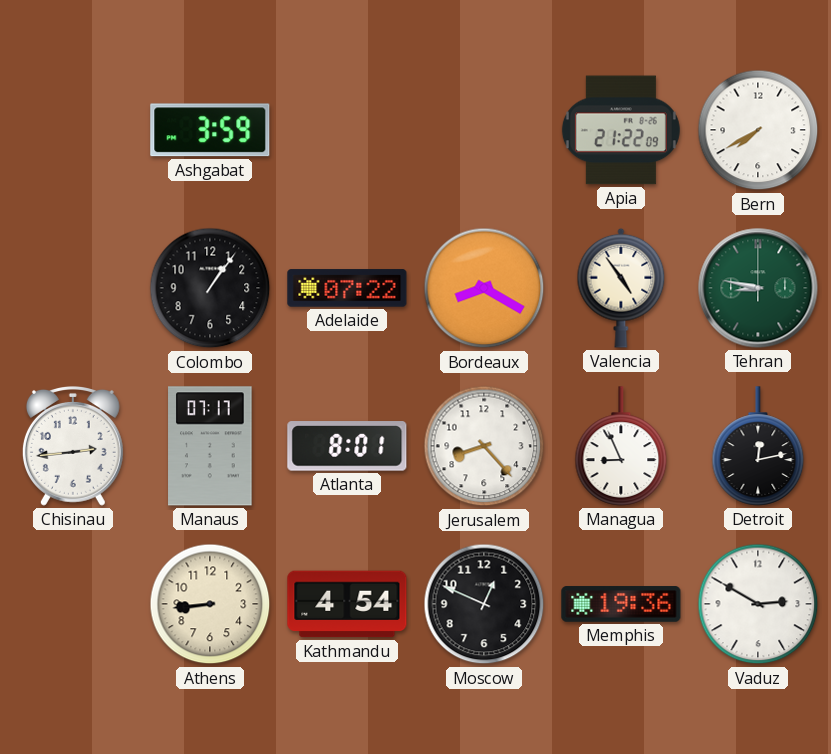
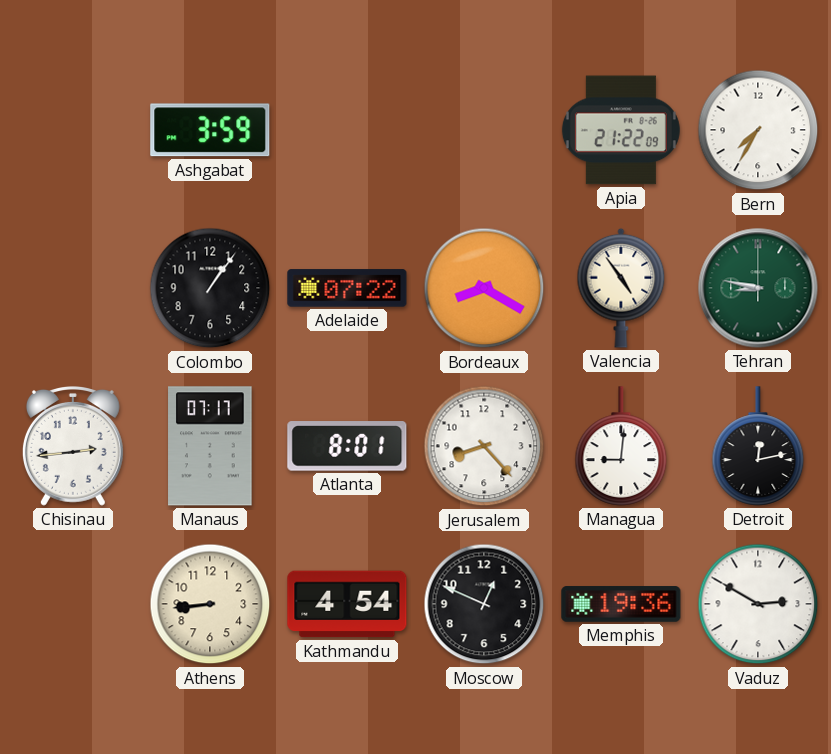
Bern: 7:40 -> 7:35 (758, 130)
Managua: 8:56 -> 9:01 (621, 446)
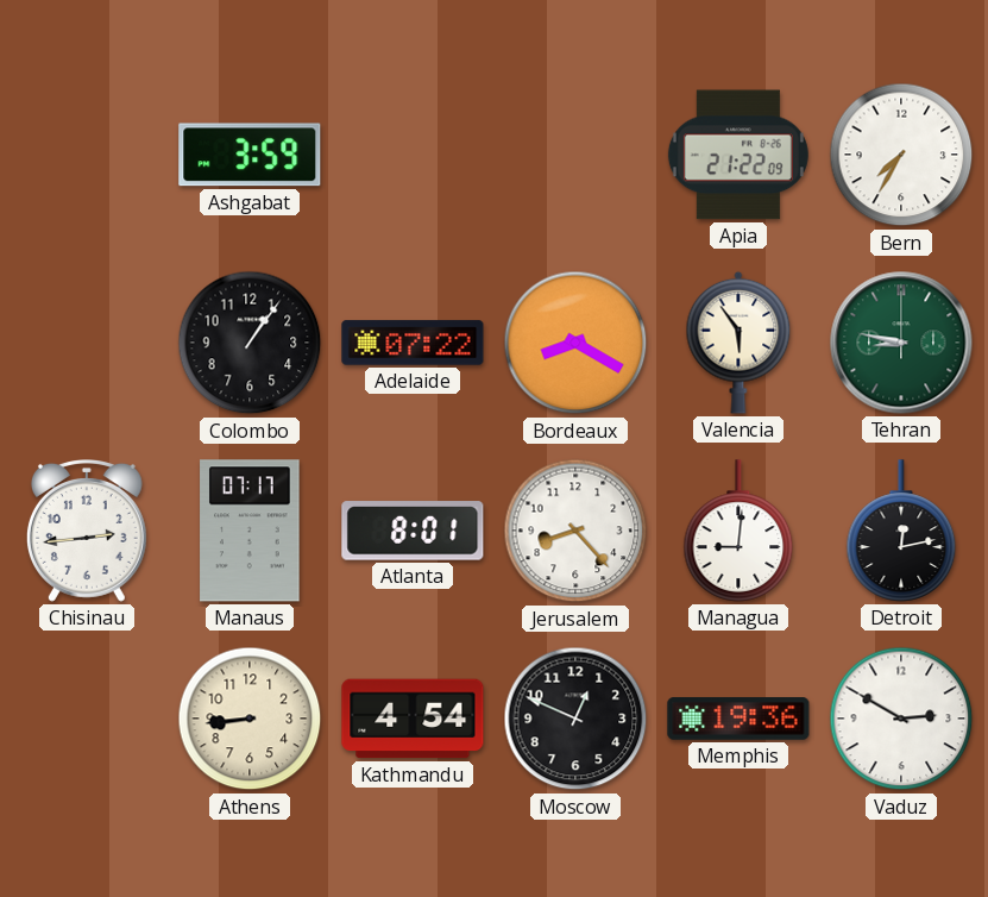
Valencia: 4:54 -> 5:54 (738, 343)
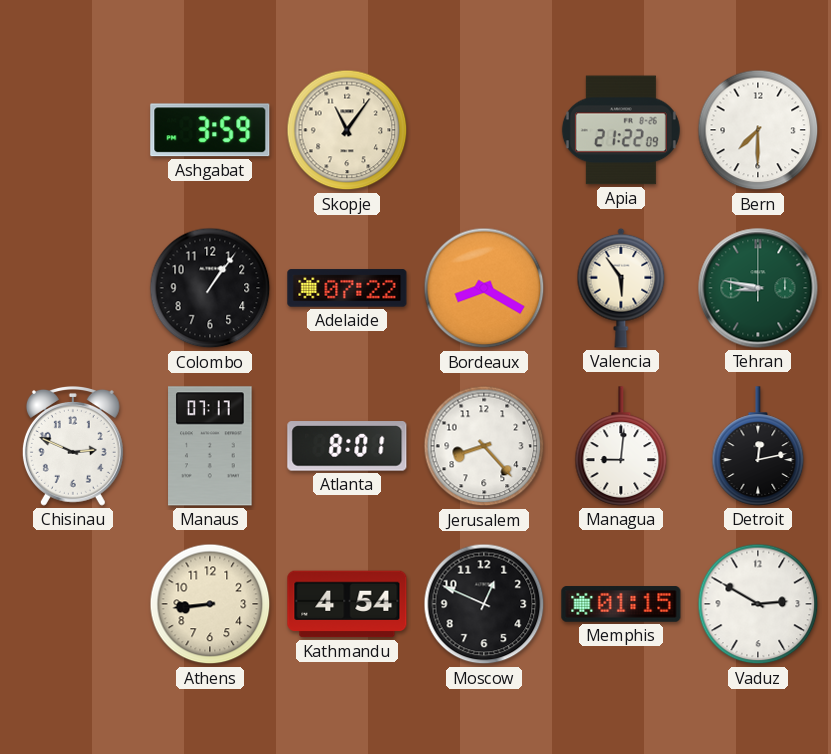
Skopje: none -> 11:06 (347, 130)
Bern: 7:35 -> 7:30 (758, 130)
Chisinau: 2:44 -> 2:49 (73, 447)
Memphis: 19:36 -> 01:15 (621, 604)
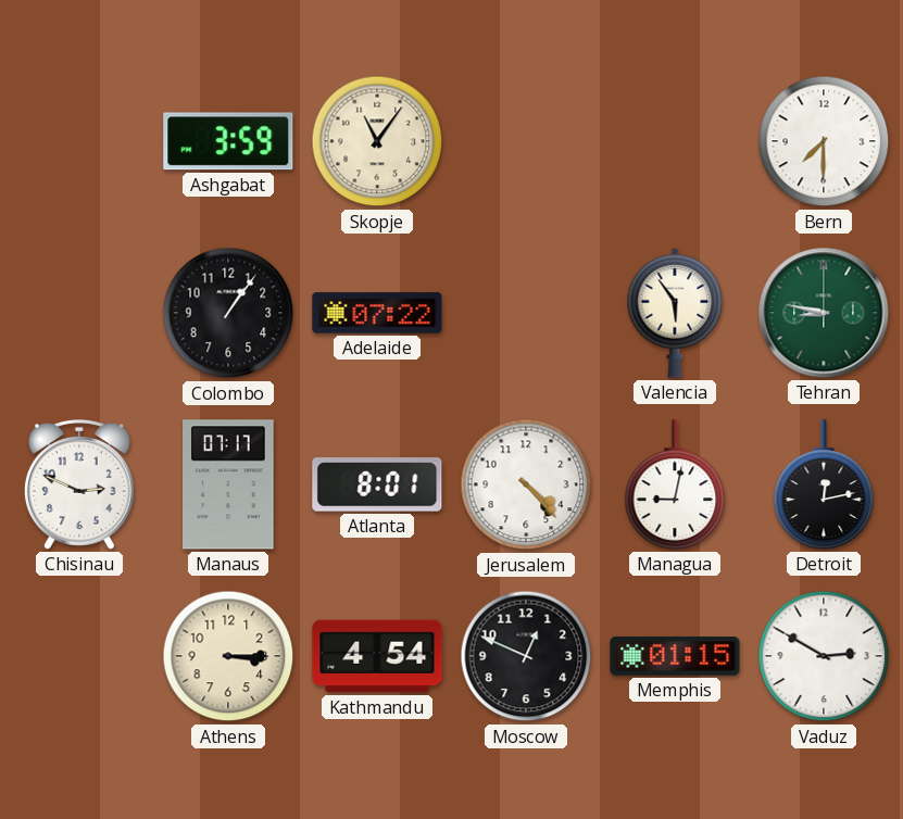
Apia: 21:22 -> none (621, 130)
Bordeaux: 8:20 -> none (484, 288)
Jerusalem: 8:23 -> 4:23 (526, 484)
Managua: 9:01 -> 9:02 (675, 484)
Athens: 8:44 -> 3:15 (228, 656)
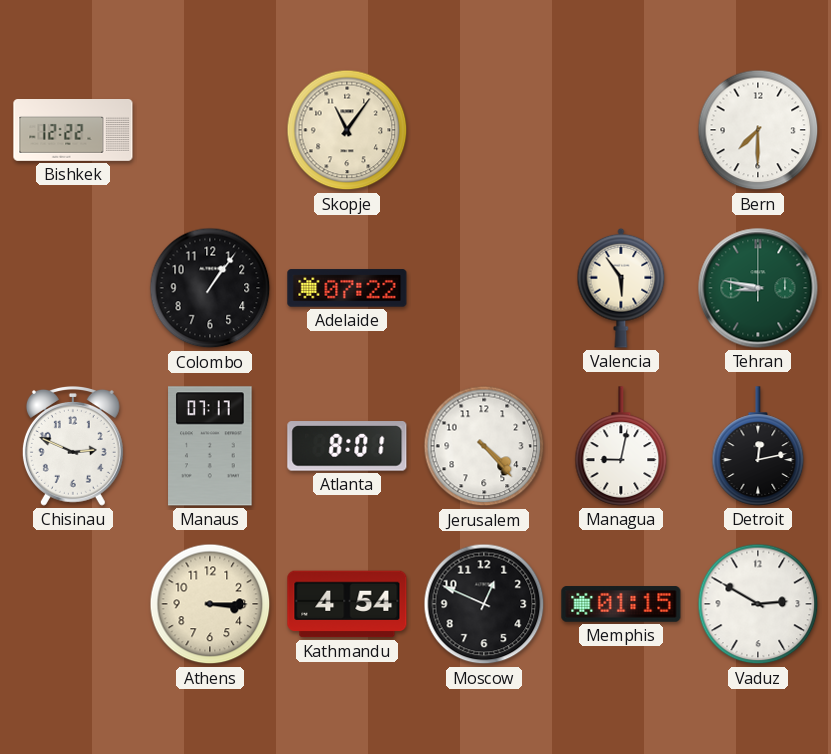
Bishkek: none -> 12:22 (73, 131)
Ashgabat: 3:59 -> none (228, 141)
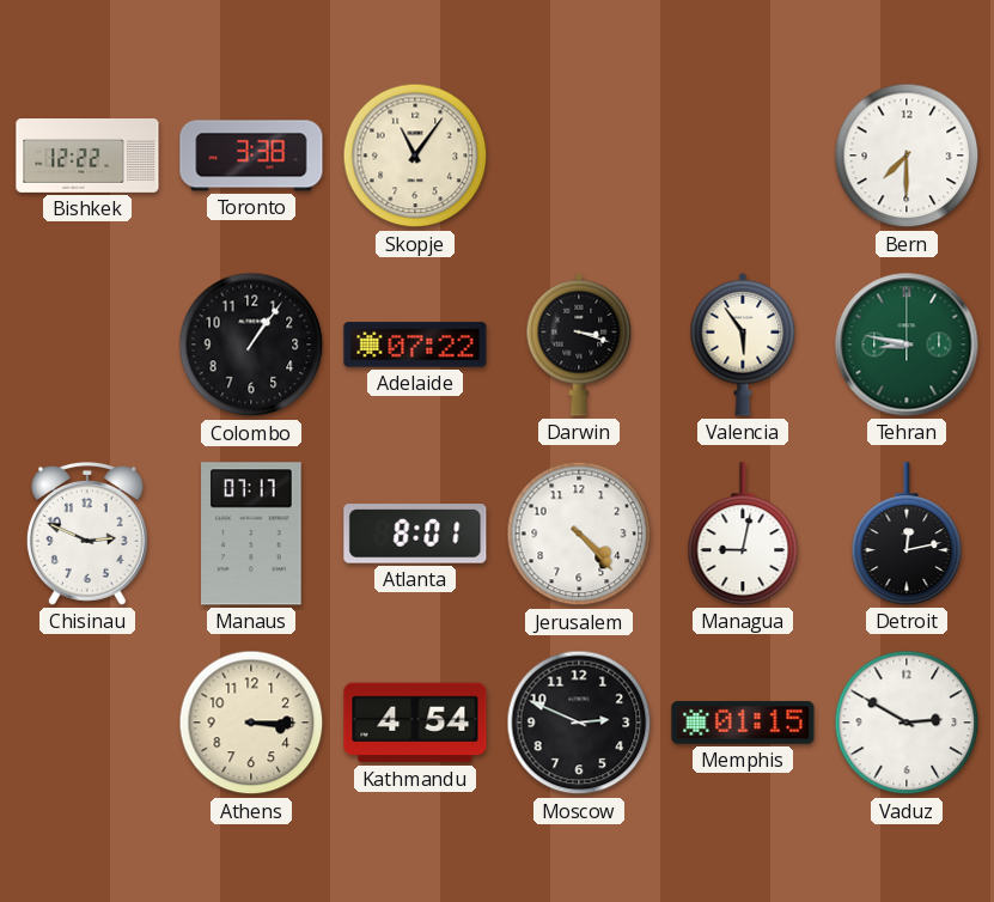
Toronto: none -> 3:38 (251, 156)
Darwin: none -> 3:18 (579, 345)
Moscow: 12:49 -> 2:49 (579, 723)
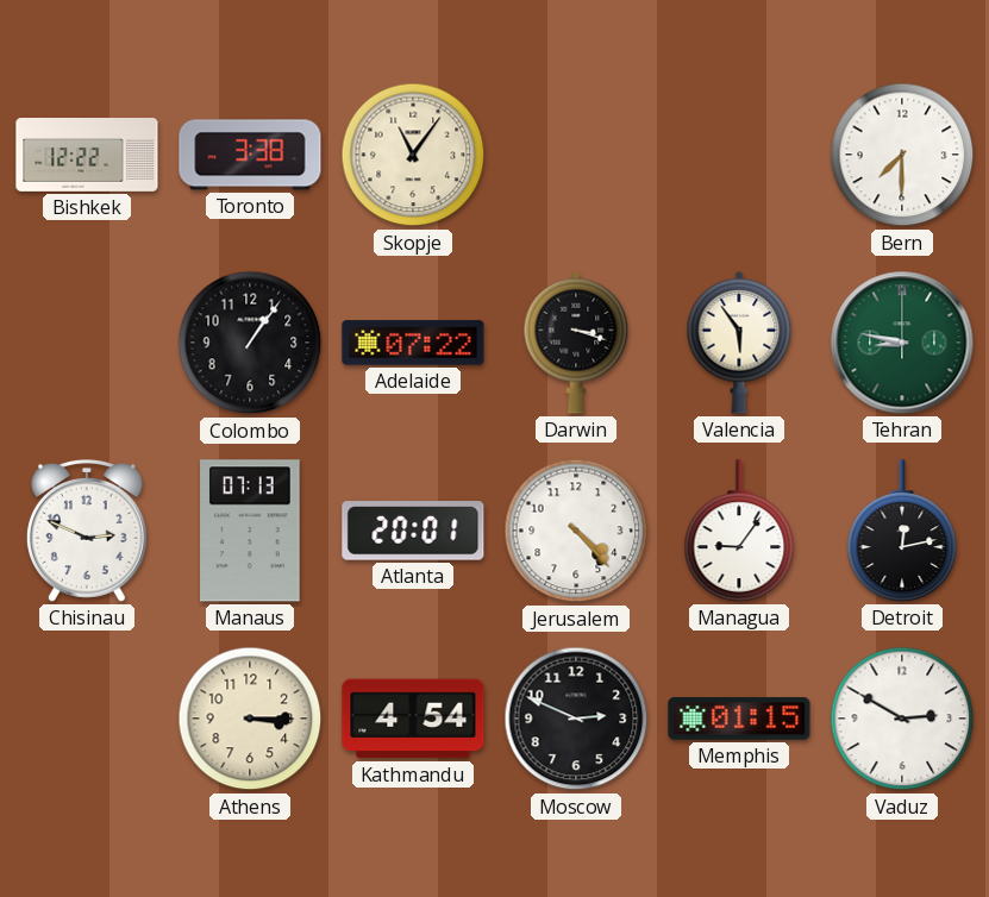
Manaus: 07:17 -> 07:13 (250, 531)
Atlanta: 8:01 -> 20:01 (413, 531)
Managua: 9:02 -> 9:06 (739, 531)
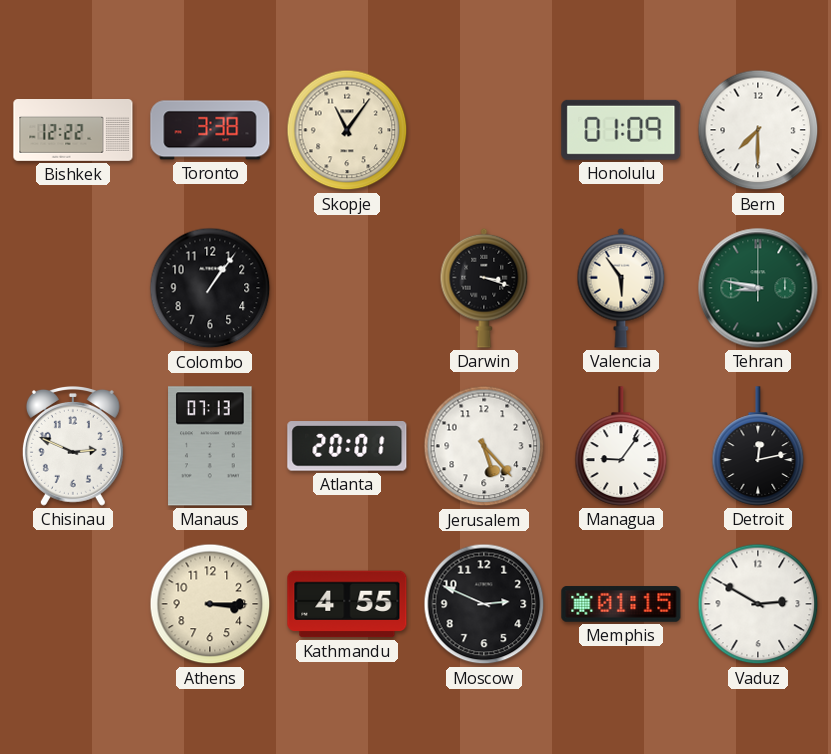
Honolulu: none -> 01:09 (621, 130)
Adelaide: 07:22 -> none (413, 343)
Jerusalem: 4:23 -> 5:23 (484, 446)
Kathmandu: 4:54 -> 4:55 (347, 604)
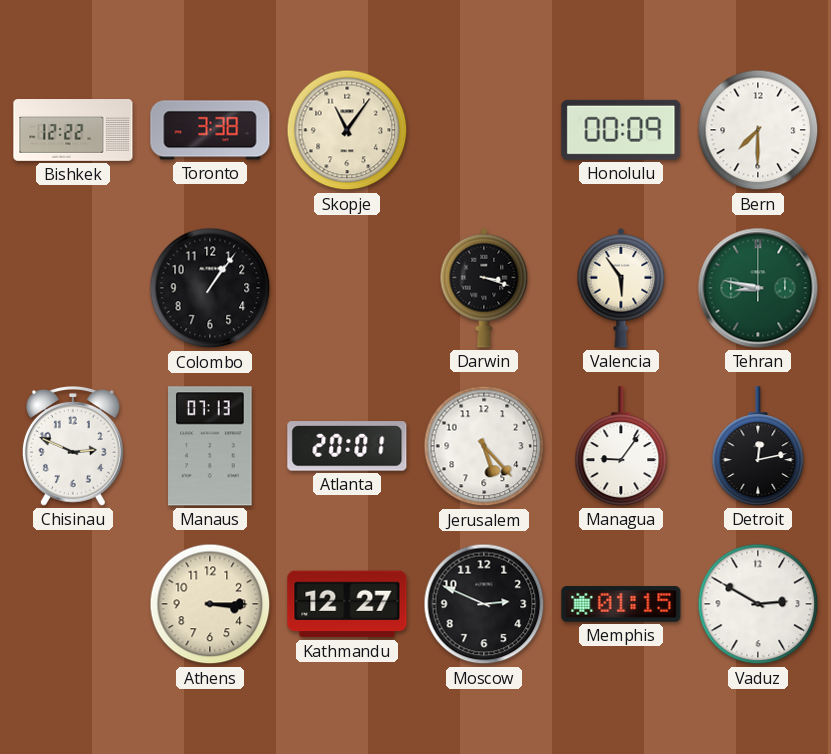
Honolulu: 01:09 -> 00:09 (621, 130)
Kathmandu: 4:55 -> 12:27 (347, 604)
